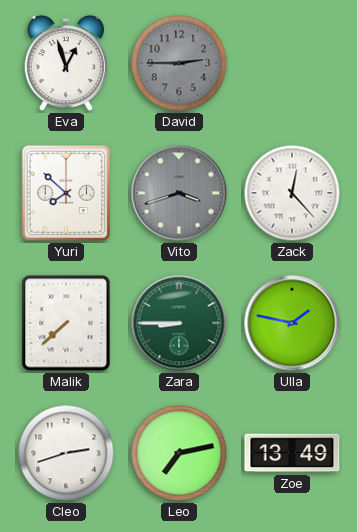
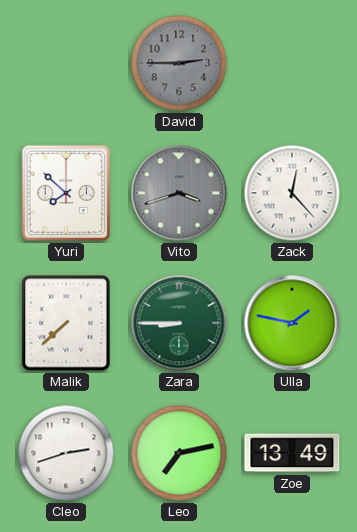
Eva: 12:57 -> none (66, 63)
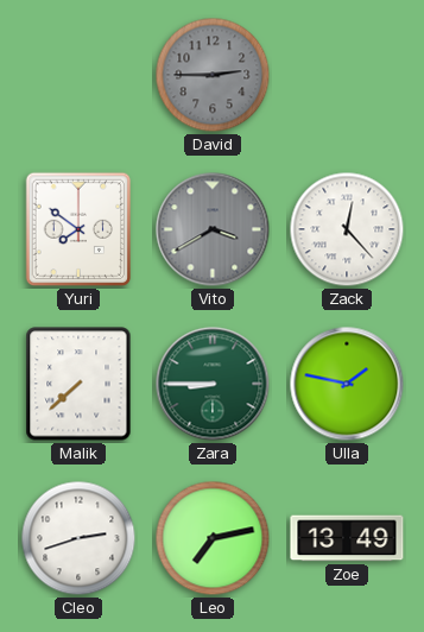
Yuri: 7:52 -> 7:51 (78, 229)
Vito: 3:42 -> 3:40 (213, 229)
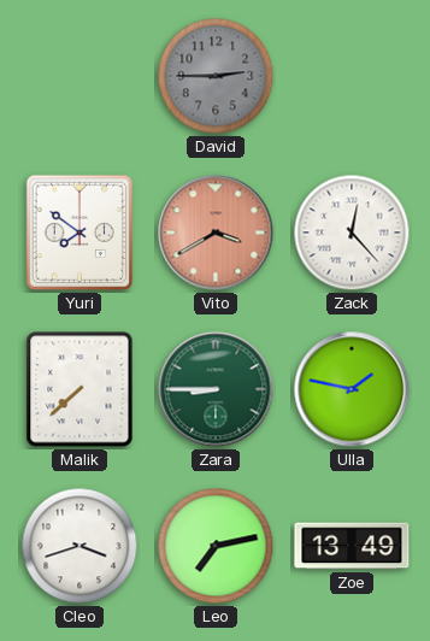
Vito dial: grey -> salmon (216, 233)
Cleo: 2:42 -> 3:42 (79, 546)
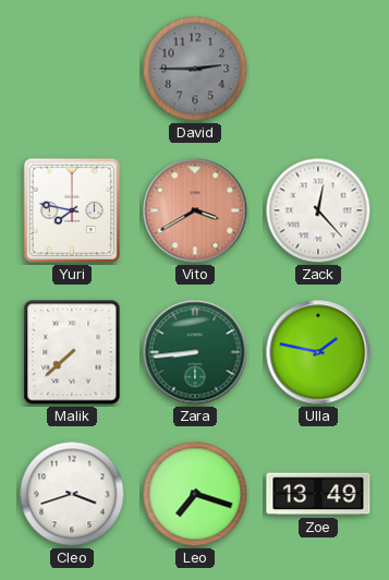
Yuri: 7:51 -> 7:47 (72, 210)
Zara: 8:45 -> 8:44 (195, 352)
Leo: 7:13 -> 7:18 (195, 494)
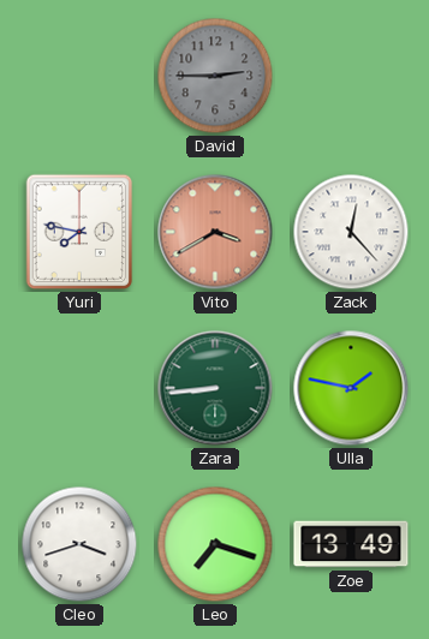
Malik: 7:38 -> none (72, 352)
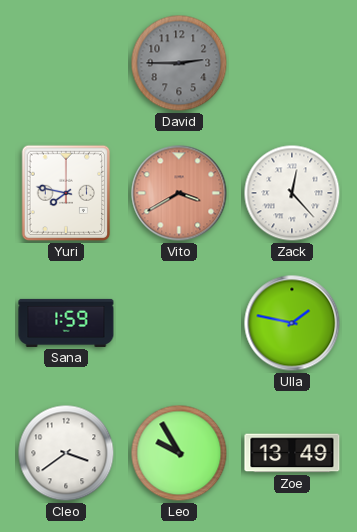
Sana: none -> 1:59 (66, 323)
Zara: 8:44 -> none (215, 388)
Cleo: 3:42 -> 3:39 (66, 453)
Leo: 7:18 -> 9:55 (179, 453)
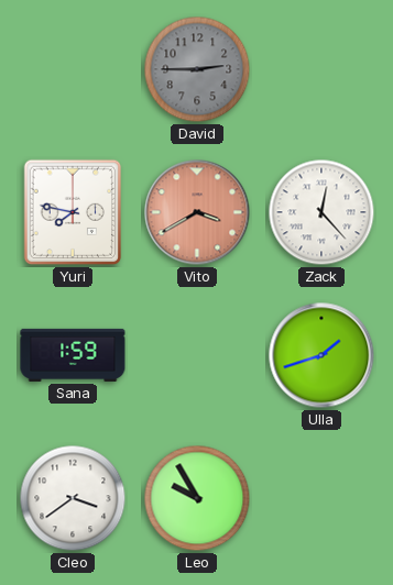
Ulla: 1:47 -> 1:42 (321, 355)
Zoe: 13:49 -> none (292, 453)
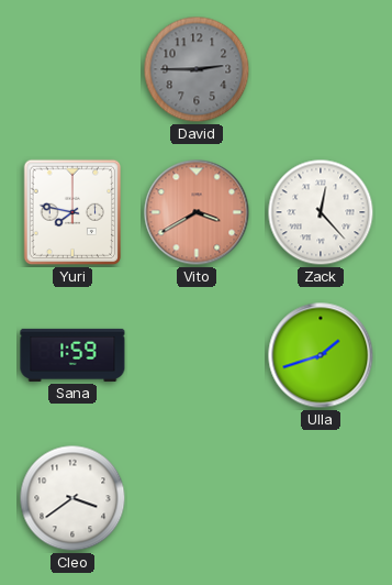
Leo: 9:55 -> none (197, 498)
